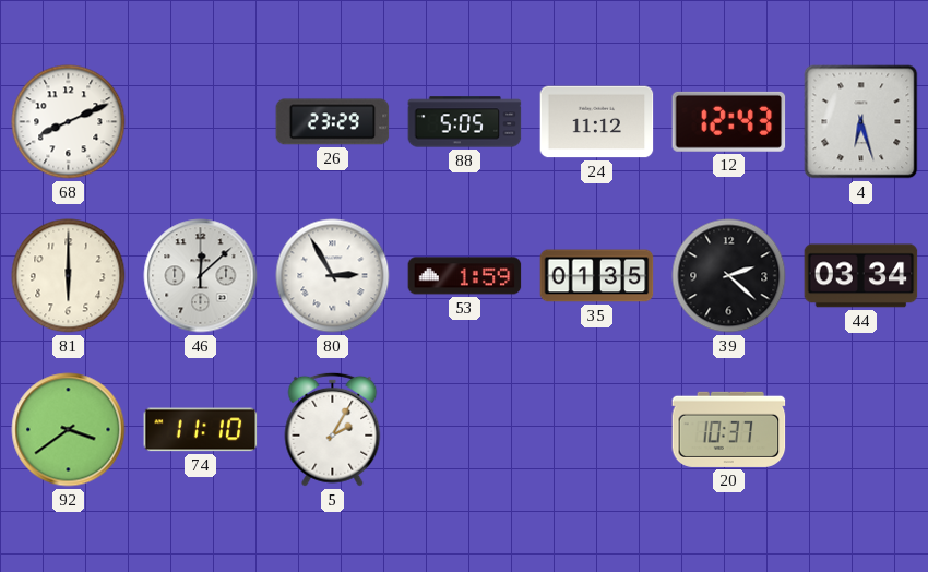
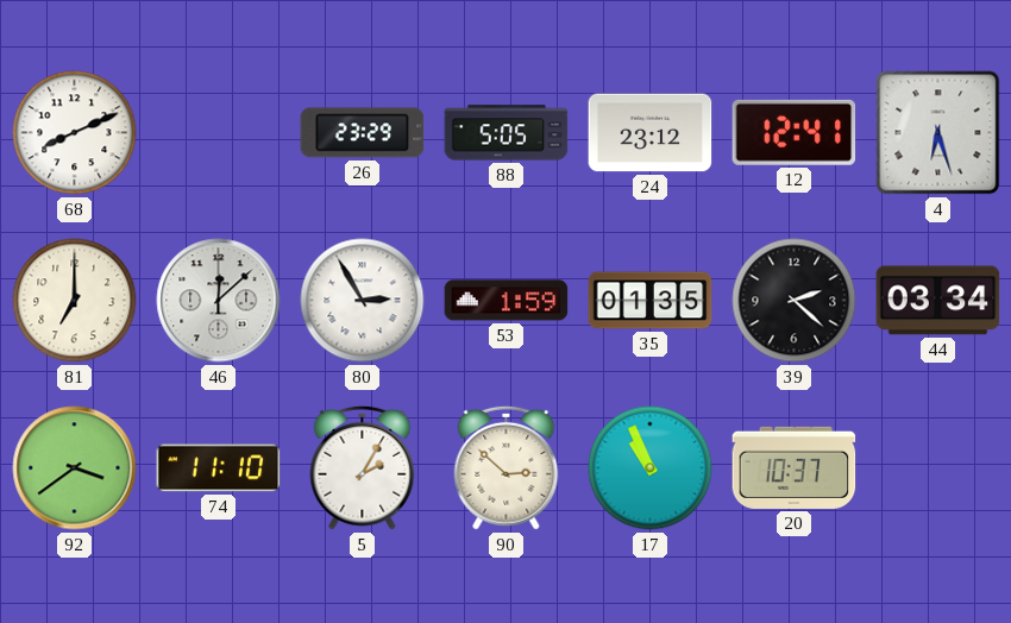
24: 11:12 -> 23:12 (651, 133)
12: 12:43 -> 12:41 (795, 132)
81: 6:00 -> 7:00 (75, 301)
90: none -> 2:52 (507, 467)
17: none -> 10:56 (651, 468)
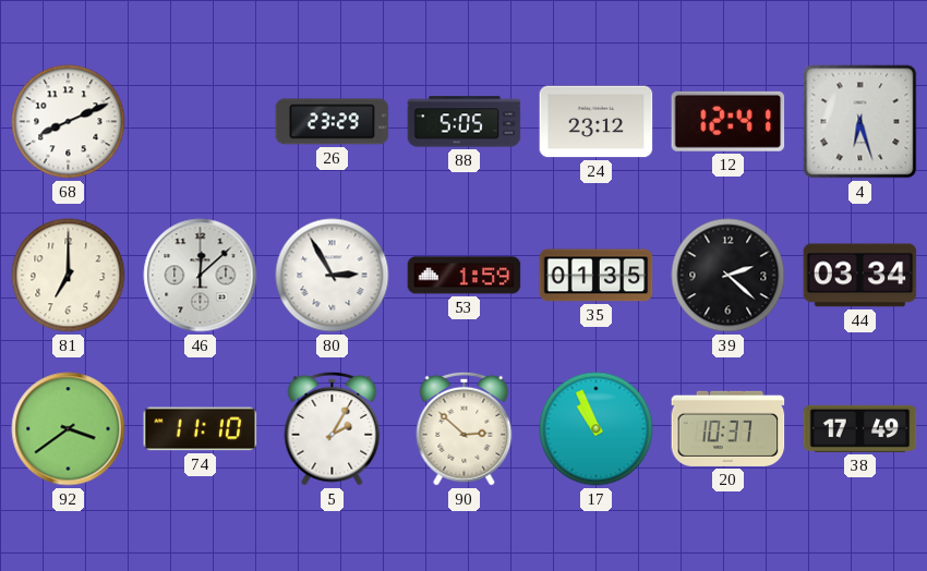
38: none -> 17:49 (860, 428)
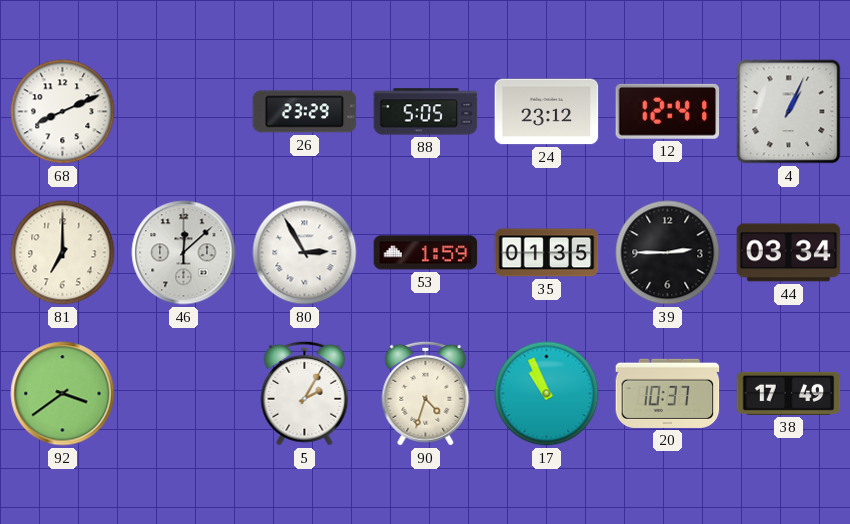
4: 6:27 -> 1:04 (789, 112)
39: 2:22 -> 2:45 (668, 253)
74: 11:10 -> none (201, 429)
90: 2:52 -> 4:33 (426, 393)
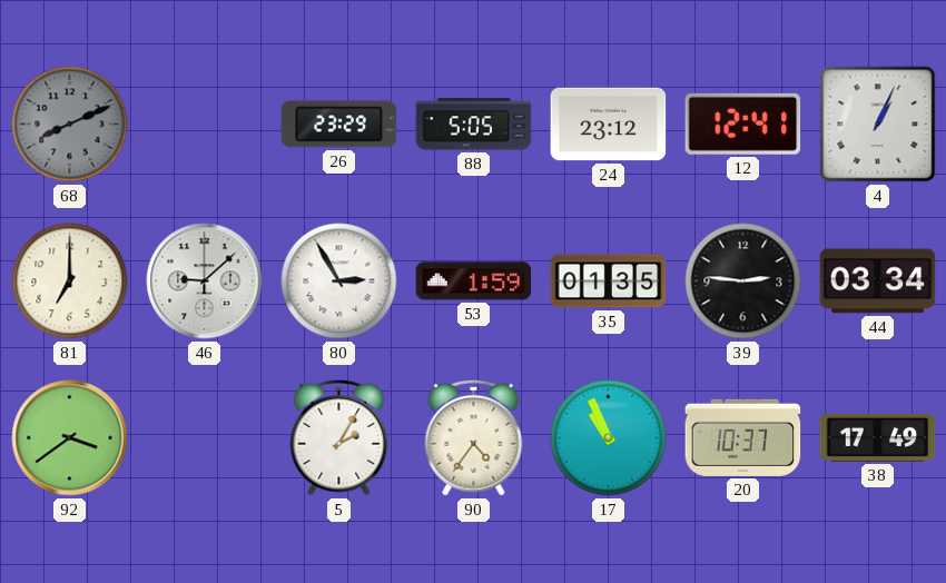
68 dial: white -> grey (70, 125)
46: 12:08 -> 9:08 (205, 281)
39: 2:45 -> 2:46 (743, 281)
90: 4:33 -> 4:36 (474, 437)
